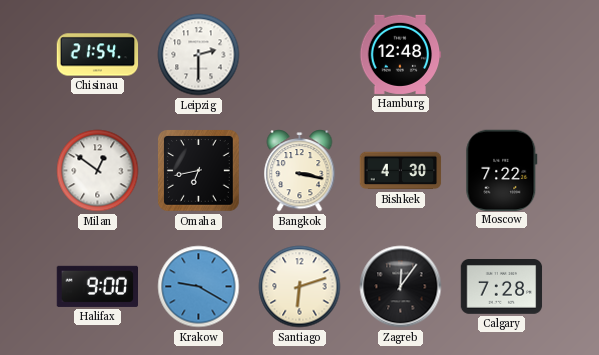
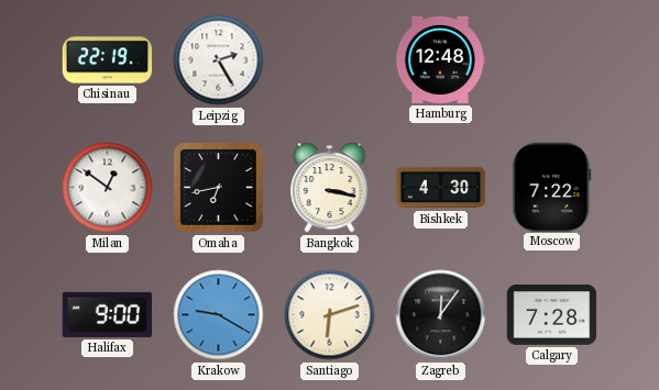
Chisinau: 21:54 -> 22:19 (108, 60)
Leipzig: 2:30 -> 2:25 (219, 60)
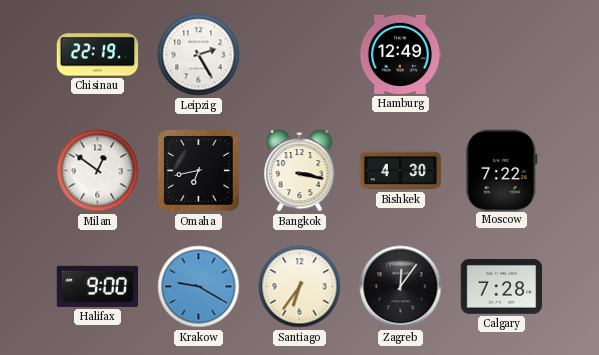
Hamburg: 12:48 -> 12:49 (400, 54)
Santiago: 6:12 -> 6:36 (300, 287)
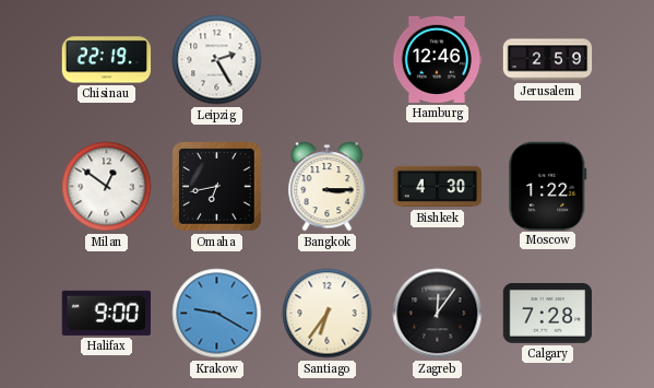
Hamburg: 12:49 -> 12:46 (437, 59)
Jerusalem: none -> 2:59 (548, 60)
Bangkok: 3:17 -> 3:15 (328, 187)
Moscow: 7:22 -> 1:22 (548, 186)
